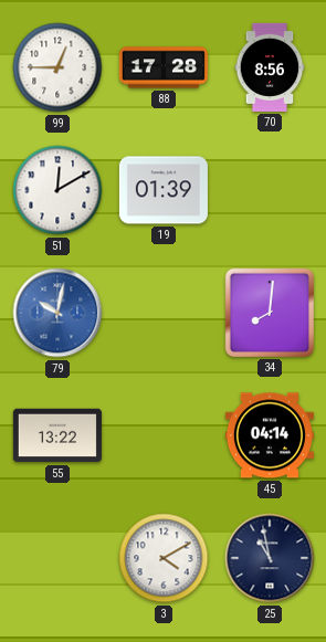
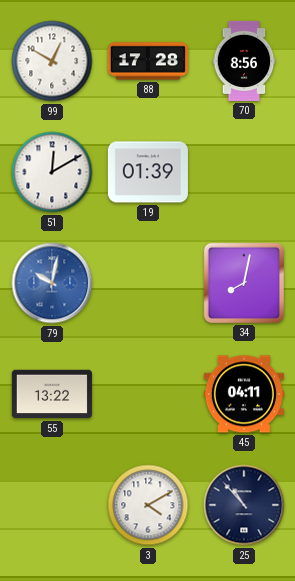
99: 12:45 -> 12:50 (52, 61)
34: 8:01 -> 8:02 (244, 283)
45: 04:14 -> 04:11 (244, 394)
25: 10:58 -> 10:53 (244, 505)
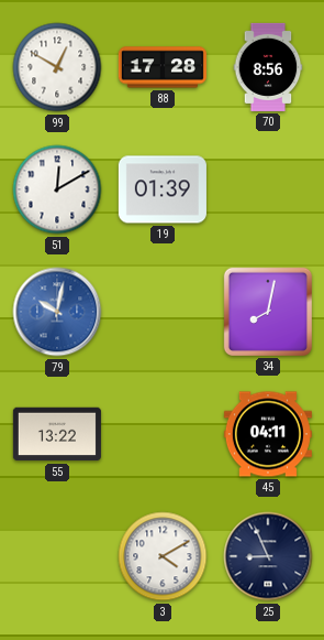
25: 10:53 -> 8:56 (268, 556)
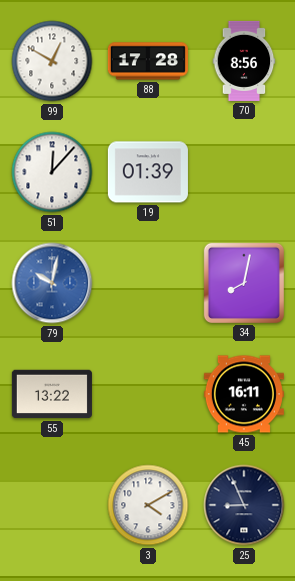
51: 12:10 -> 12:07 (52, 172)
45: 04:11 -> 16:11 (244, 394)
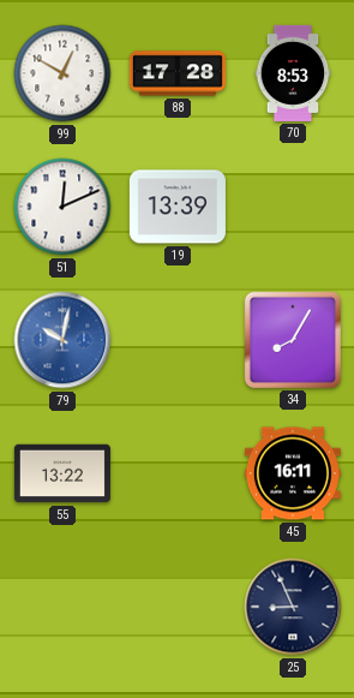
70: 8:56 -> 8:53 (293, 73)
51: 12:07 -> 12:11 (62, 207)
19: 01:39 -> 13:39 (178, 207)
34: 8:02 -> 8:05 (293, 340)
3: 4:10 -> none (148, 505)
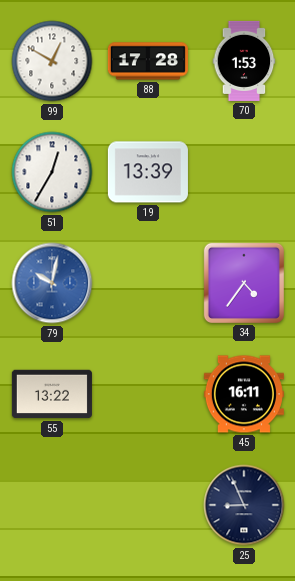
70: 8:53 -> 1:53 (244, 61)
51: 12:11 -> 12:35 (52, 172)
34: 8:05 -> 4:36 (244, 283)
